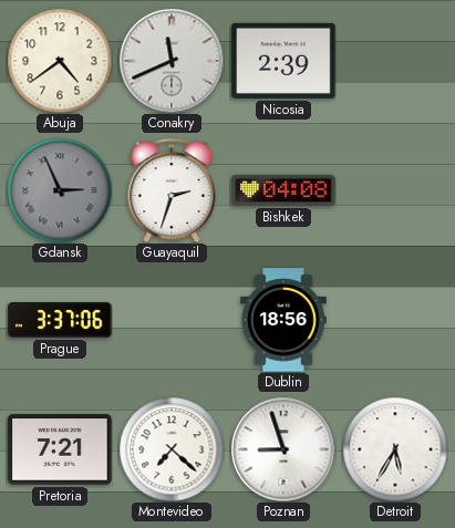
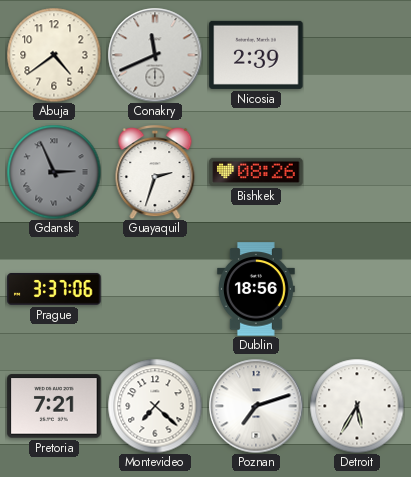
Bishkek: 04:08 -> 08:26 (256, 172)
Poznan: 8:57 -> 7:12 (256, 406)
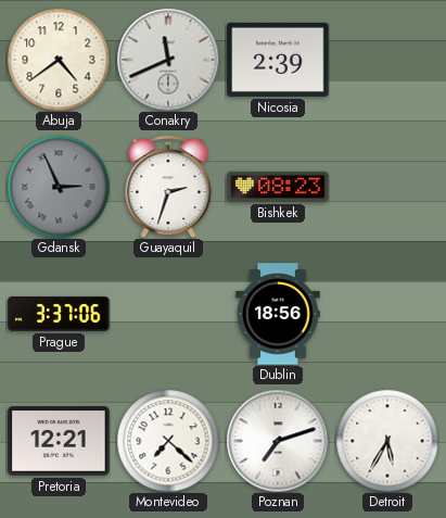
Bishkek: 08:26 -> 08:23 (278, 187)
Pretoria: 7:21 -> 12:21 (59, 441)
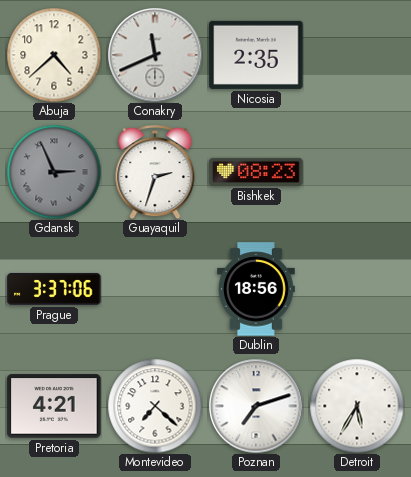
Abuja: 4:39 -> 4:38 (54, 55)
Nicosia: 2:39 -> 2:35 (256, 55)
Pretoria: 12:21 -> 4:21 (54, 406)
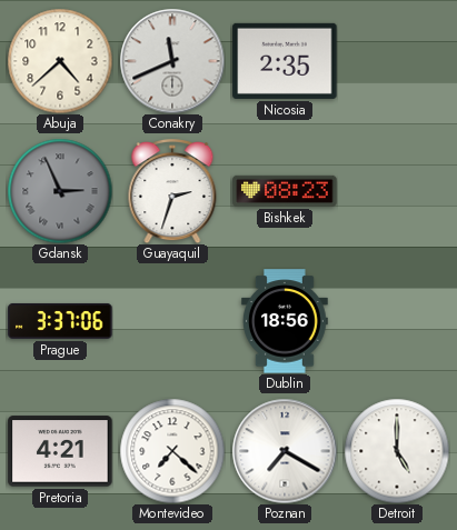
Poznan: 7:12 -> 7:20 (285, 451)
Detroit: 5:35 -> 5:00 (397, 451)
